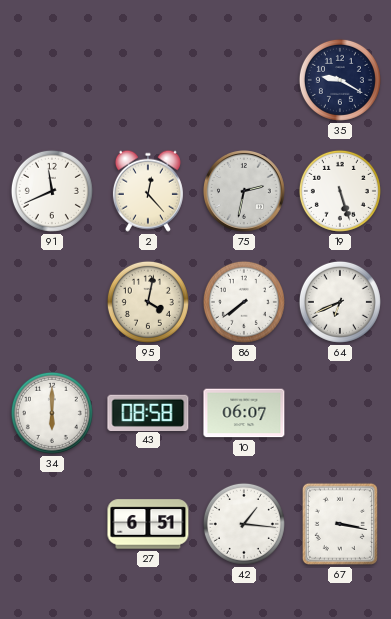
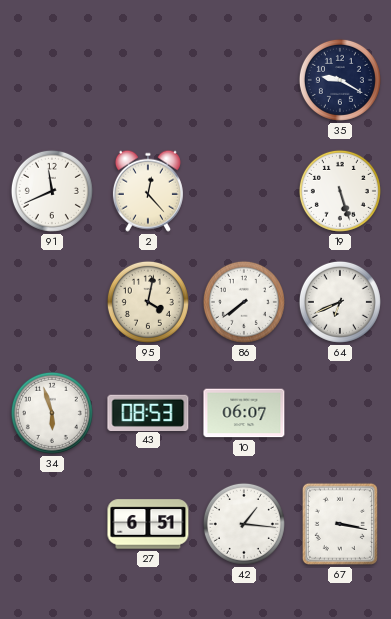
75: 2:32 -> none (245, 192)
34: 6:00 -> 5:57 (52, 413)
43: 08:58 -> 08:53 (148, 412)
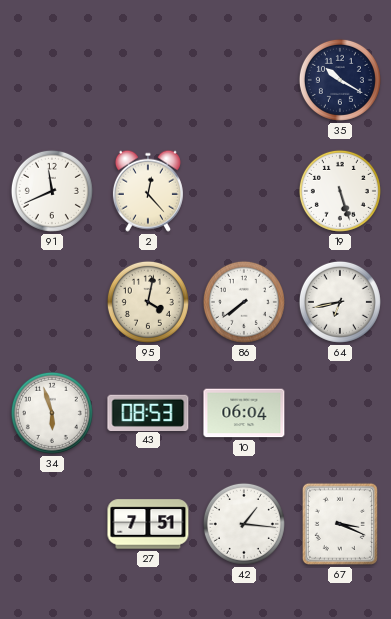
35: 9:20 -> 10:20 (340, 80)
64: 6:41 -> 6:43 (340, 302)
10: 06:07 -> 06:04 (244, 413)
27: 6:51 -> 7:51 (148, 524)
67: 3:17 -> 3:19 (340, 524)
